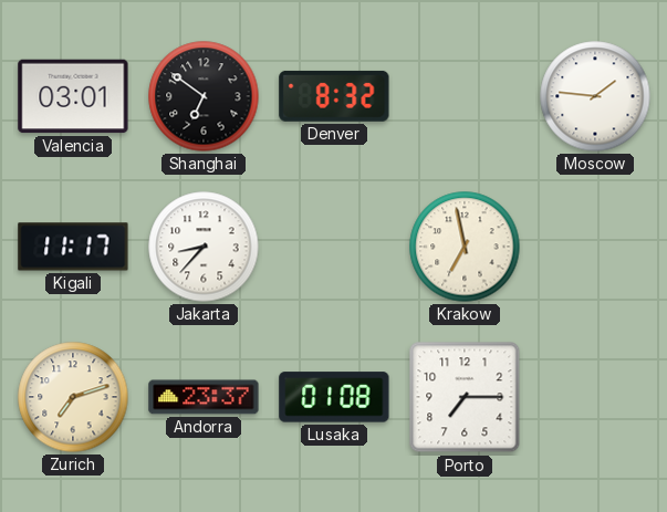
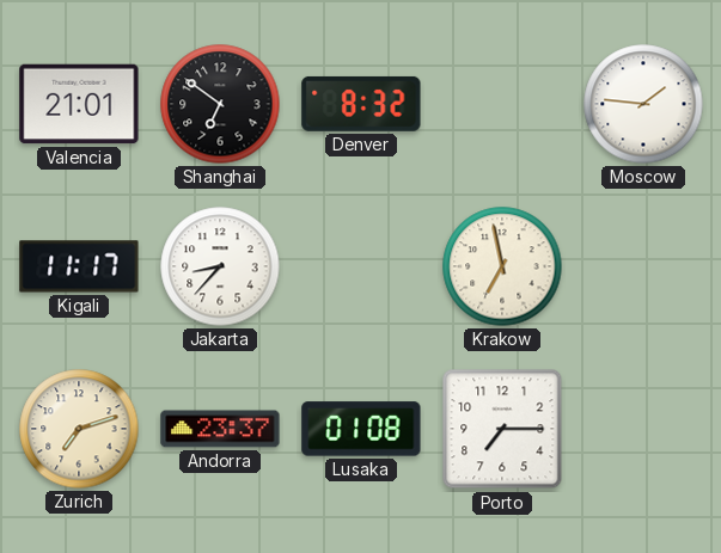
Valencia: 03:01 -> 21:01 (79, 104)
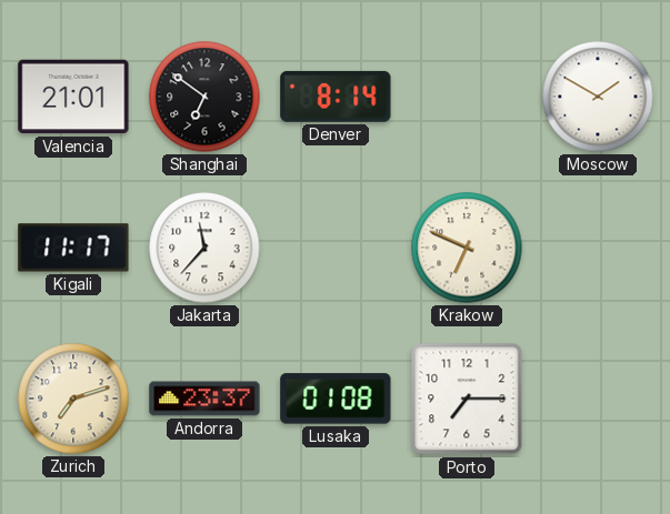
Denver: 8:32 -> 8:14 (336, 97)
Moscow: 1:46 -> 1:50 (598, 97)
Jakarta: 8:37 -> 11:37 (204, 248)
Krakow: 6:58 -> 6:49 (467, 248)
